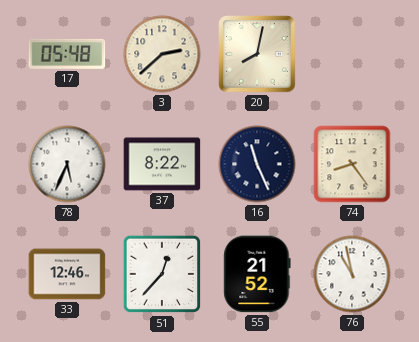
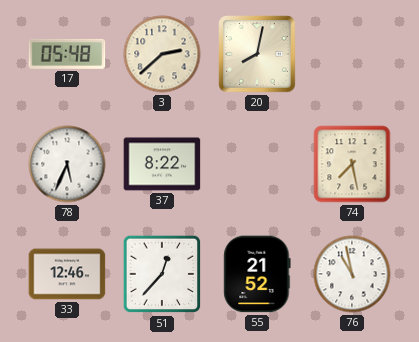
16: 11:26 -> none (257, 164)
74: 8:24 -> 7:28 (352, 164)
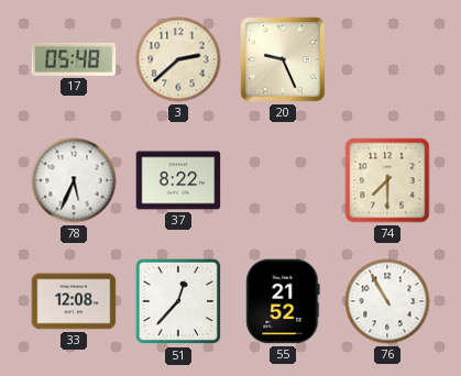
20: 8:02 -> 9:26 (283, 59)
74: 7:28 -> 7:30 (387, 180)
33: 12:46 -> 12:08 (74, 301)
76: 10:58 -> 10:55 (387, 301)
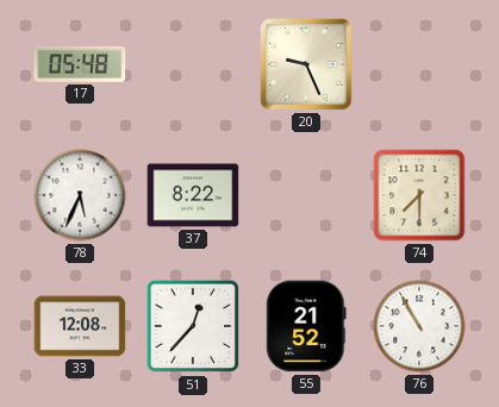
3: 2:38 -> none (178, 59)
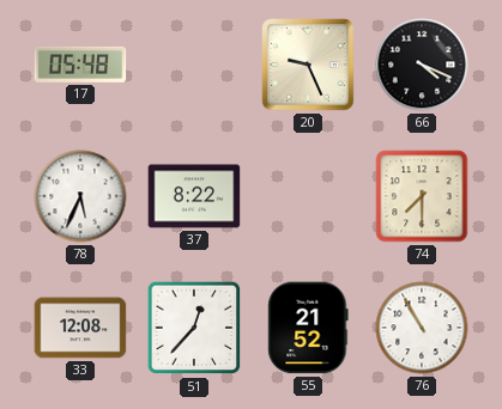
66: none -> 4:19 (422, 65)
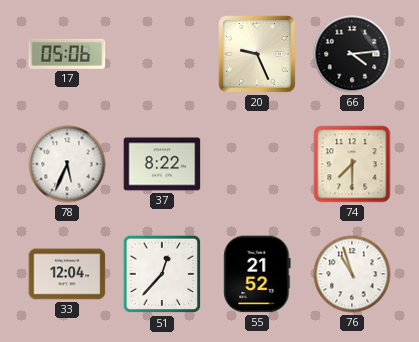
17: 05:48 -> 05:06 (67, 54)
66: 4:19 -> 4:14 (352, 54)
33: 12:08 -> 12:04 (67, 274)
76: 10:55 -> 10:57 (352, 274)
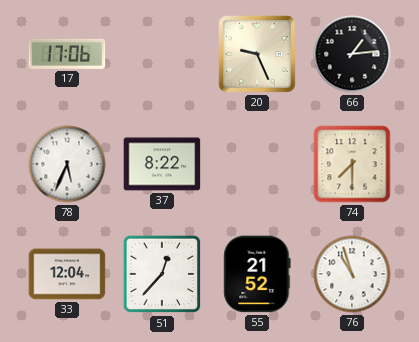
17: 05:06 -> 17:06 (67, 54)
66: 4:14 -> 1:14 (352, 54)
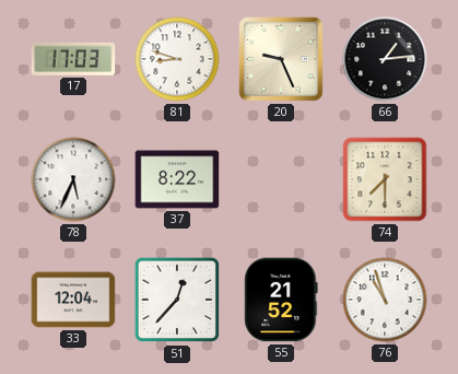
17: 17:06 -> 17:03 (73, 59)
81: none -> 8:48 (177, 59)
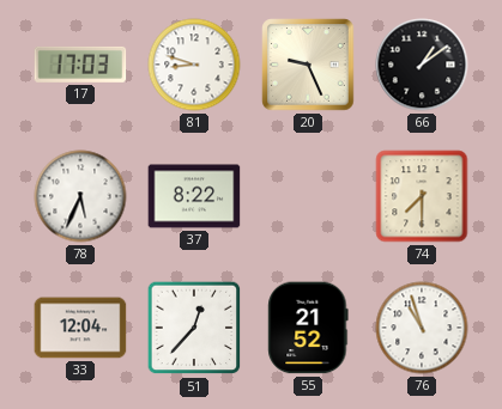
66: 1:14 -> 1:09 (422, 65)
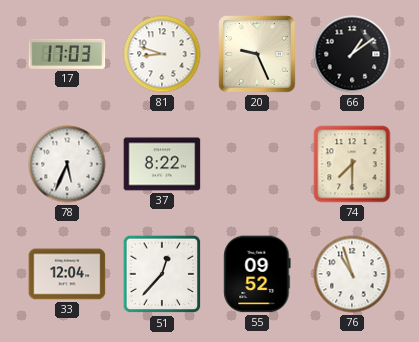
55: 21:52 -> 09:52 (257, 274)
